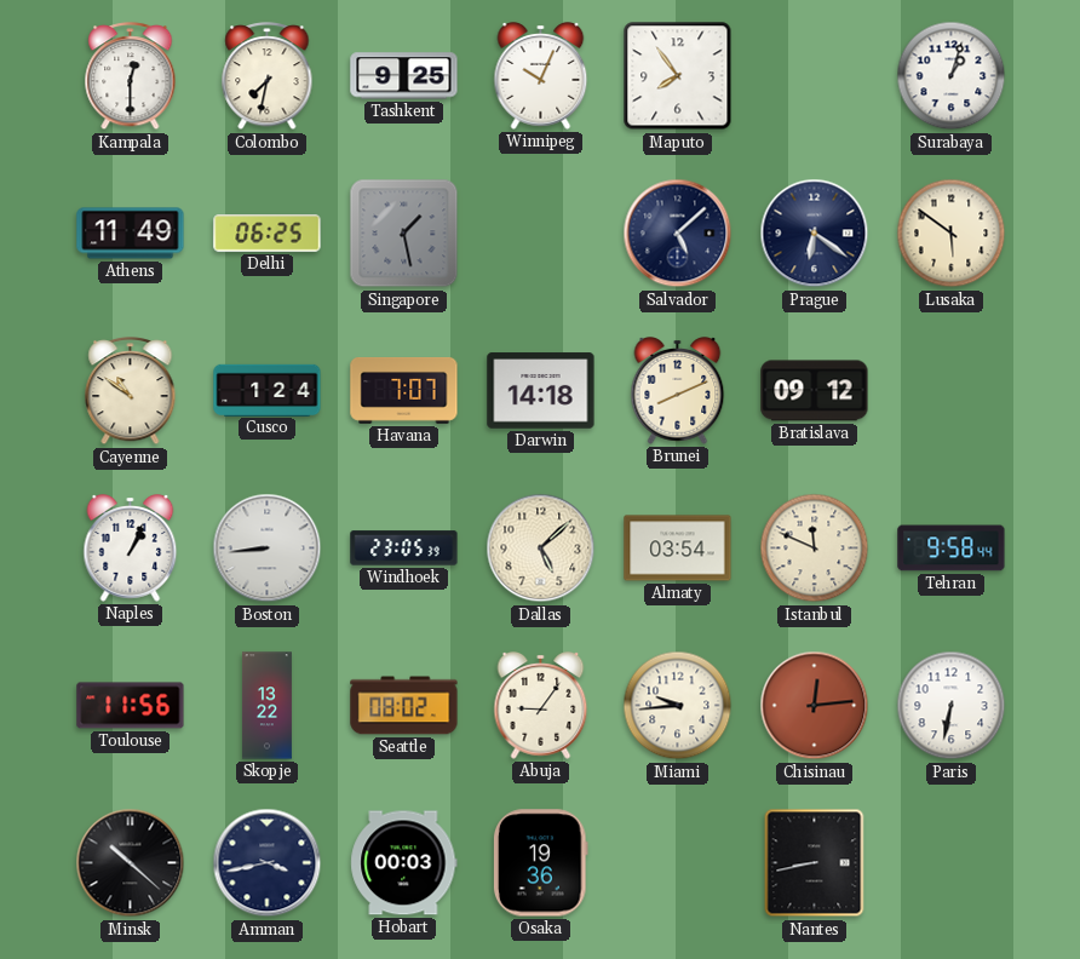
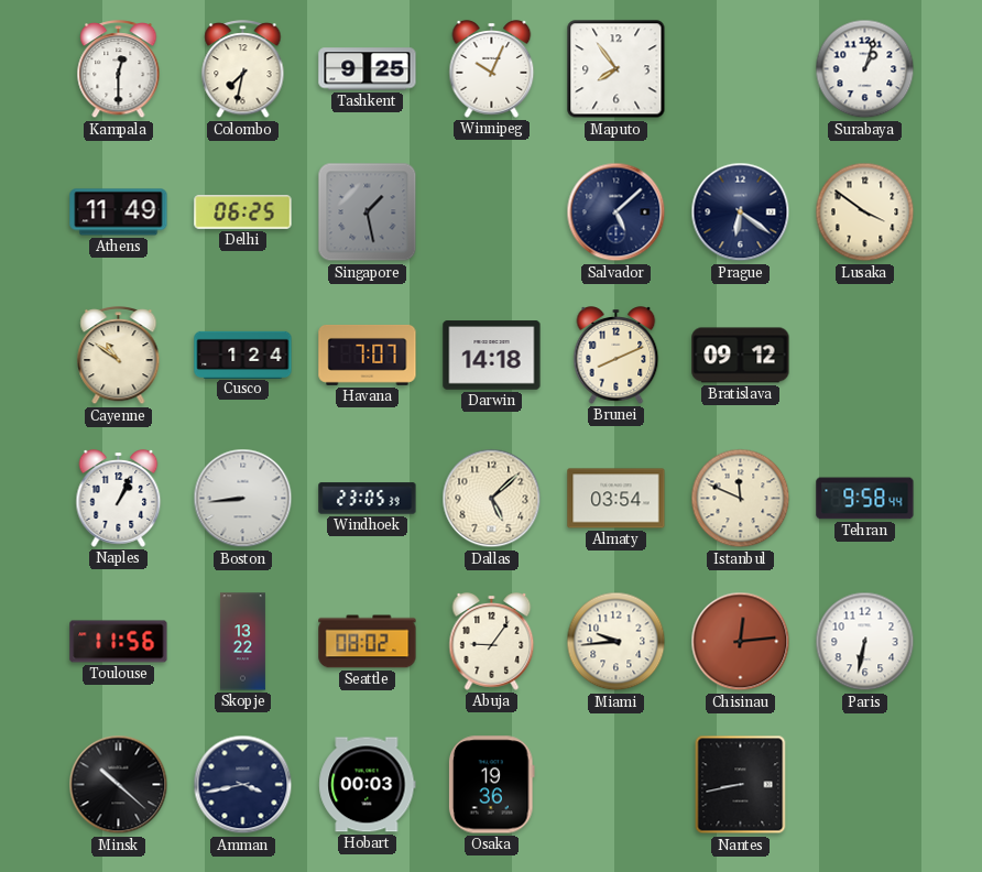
Lusaka: 5:51 -> 3:51 (865, 212)
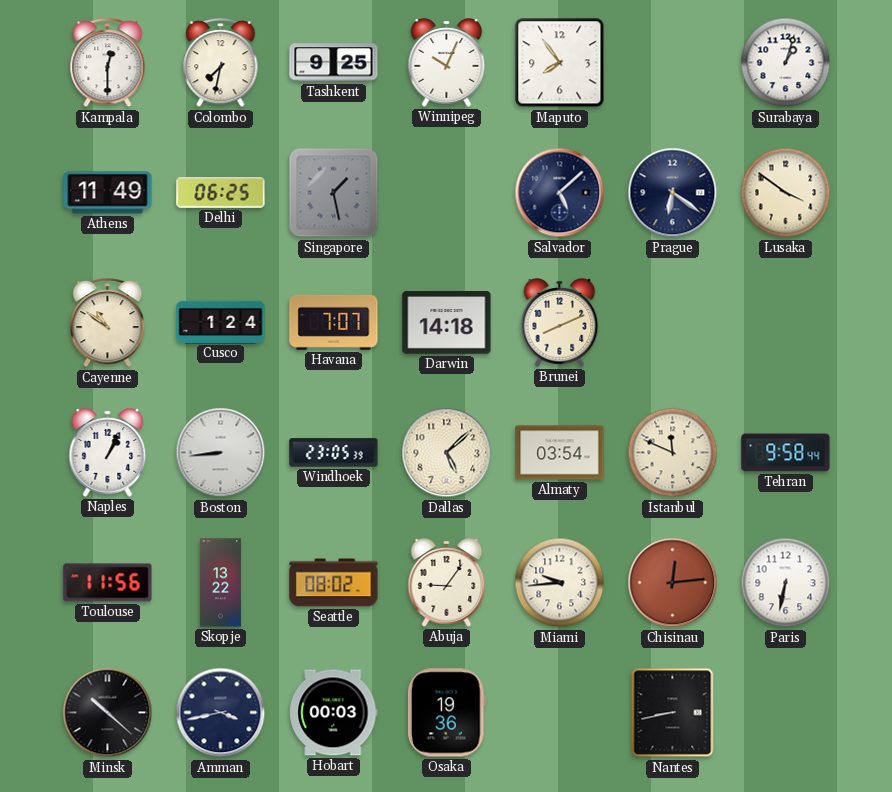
Bratislava: 09:12 -> none (741, 356)
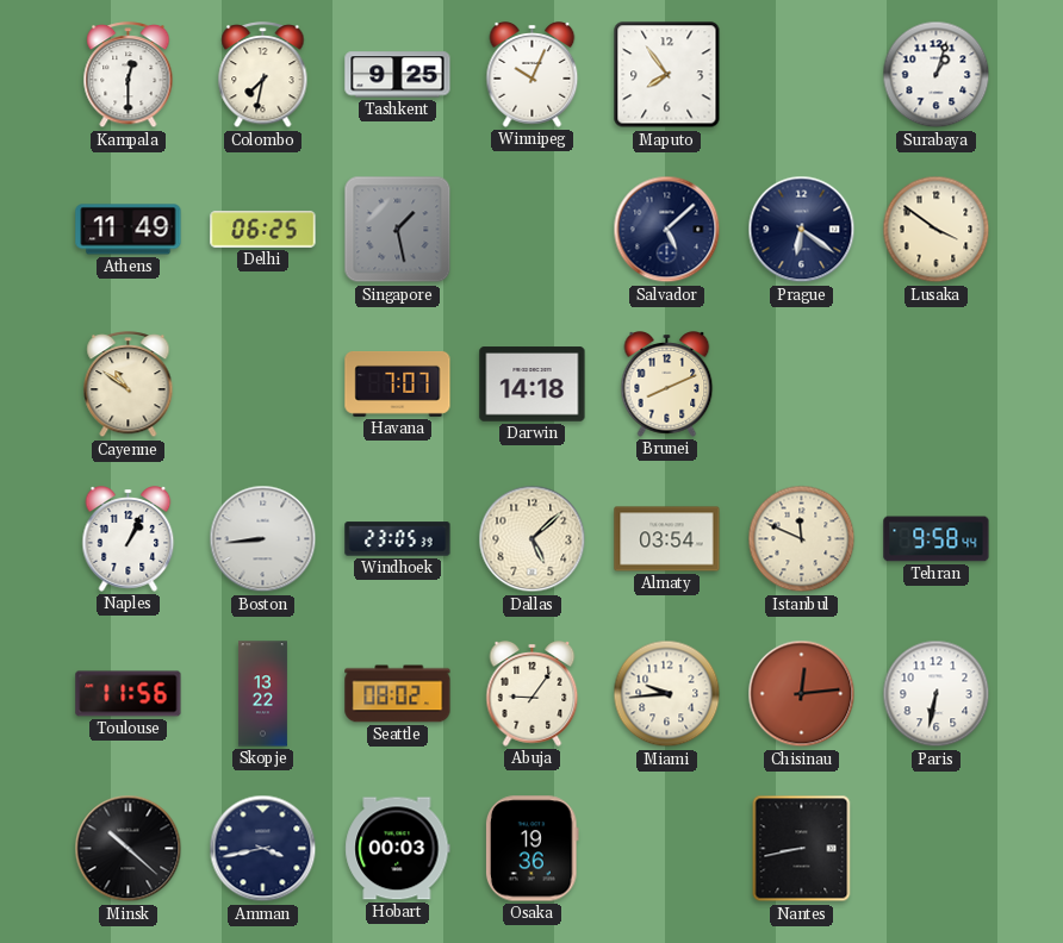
Cusco: 1:24 -> none (221, 322)
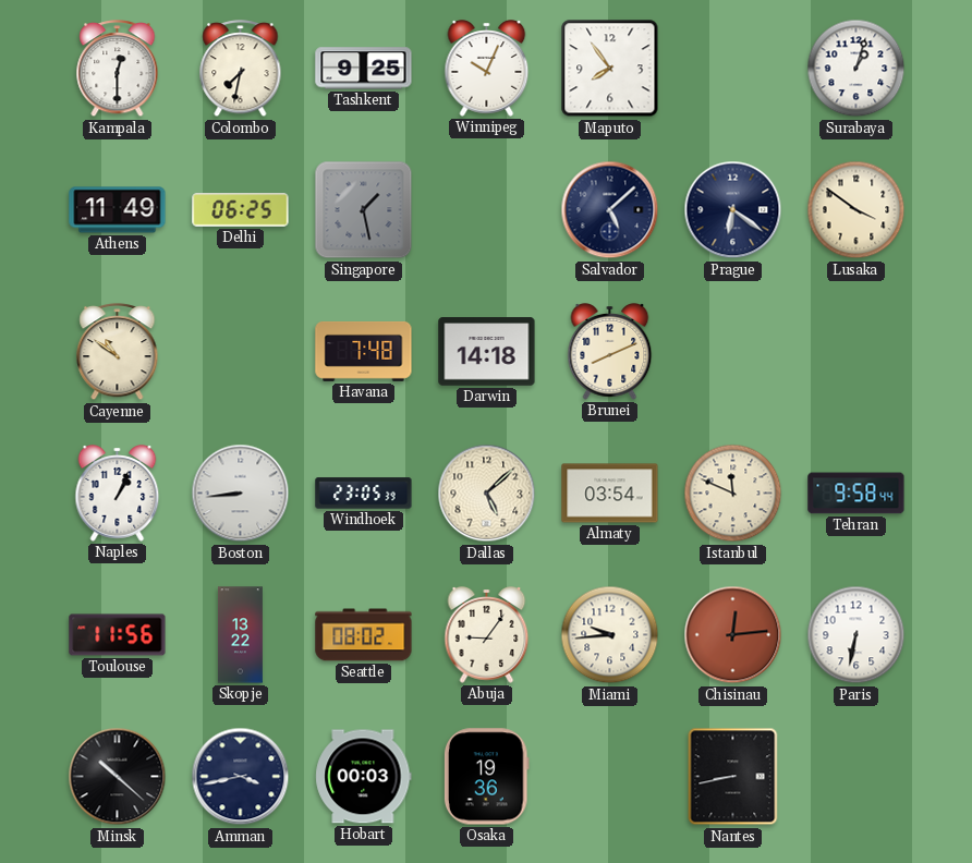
Havana: 7:07 -> 7:48 (364, 352)
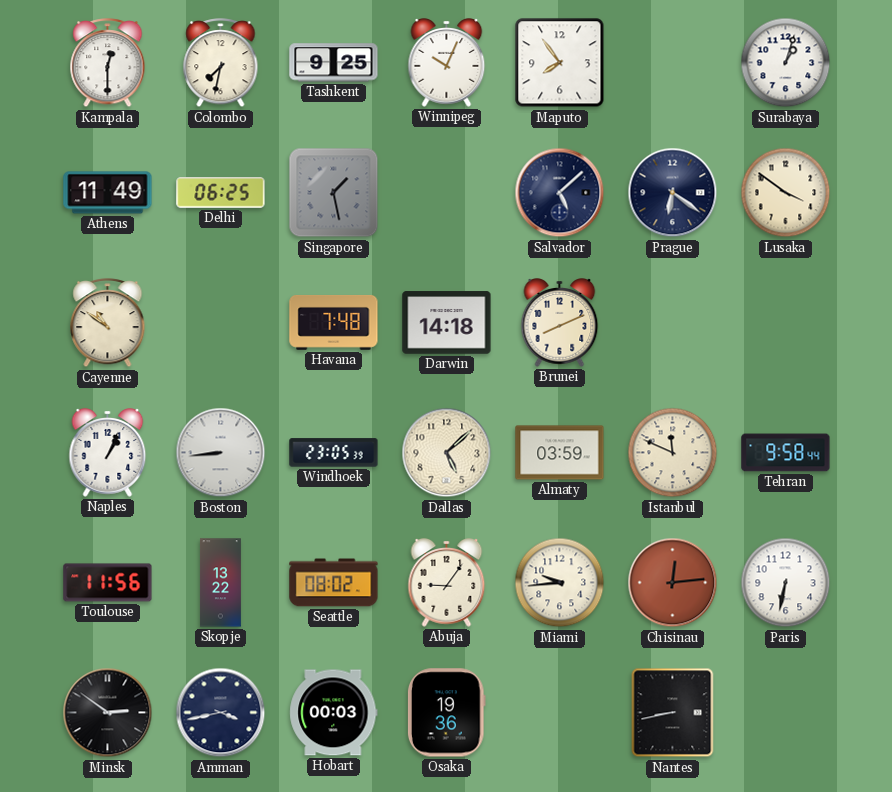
Almaty: 03:54 -> 03:59 (560, 453)
Minsk: 10:22 -> 2:51 (108, 713)
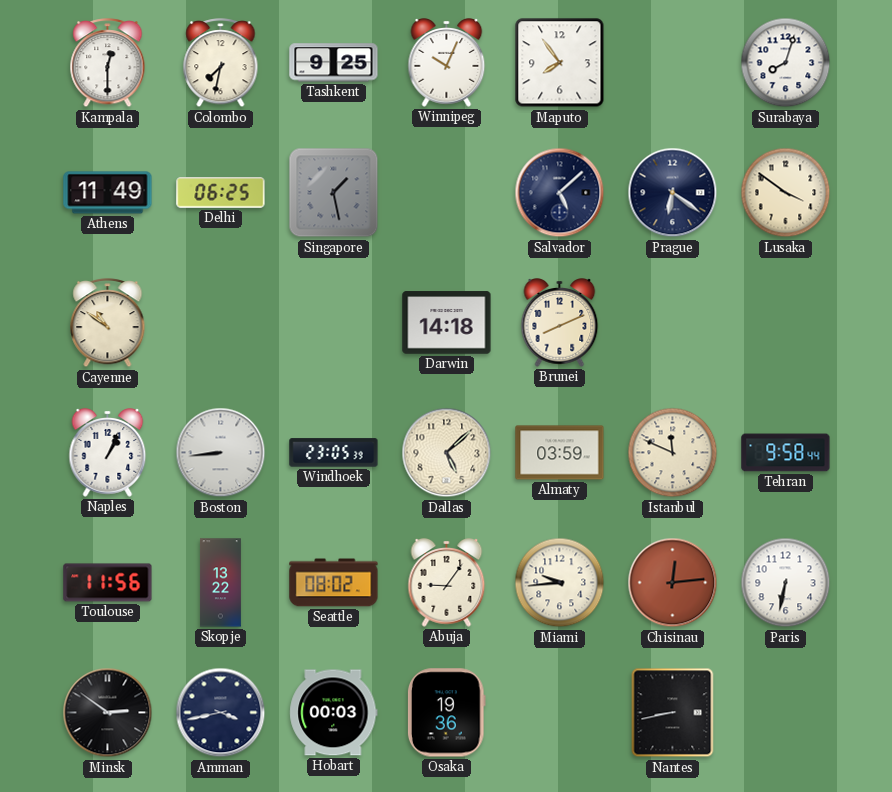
Surabaya: 1:03 -> 8:03 (786, 63)
Havana: 7:48 -> none (334, 323)
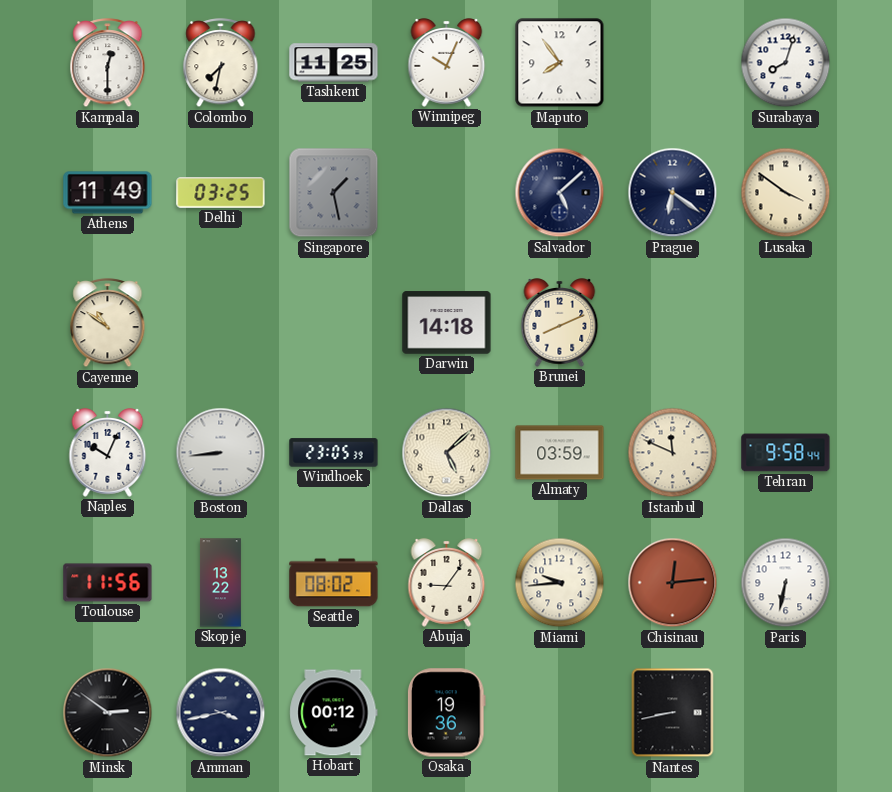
Tashkent: 9:25 -> 11:25 (334, 63)
Delhi: 06:25 -> 03:25 (221, 193)
Naples: 1:04 -> 10:04 (108, 453)
Hobart: 00:03 -> 00:12 (334, 713)
